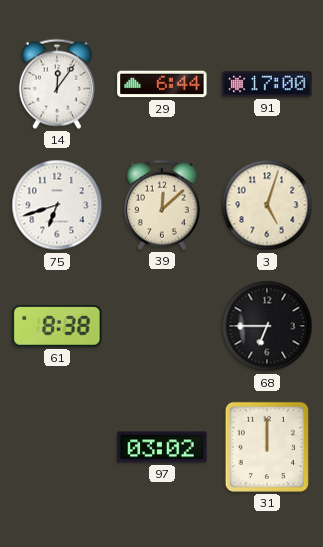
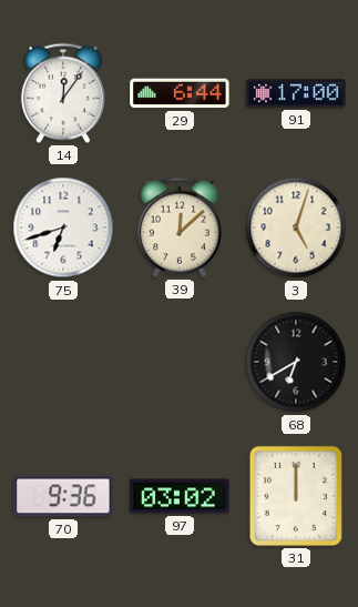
61: 8:38 -> none (57, 326)
68: 6:45 -> 6:40 (296, 362)
70: none -> 9:36 (63, 496)
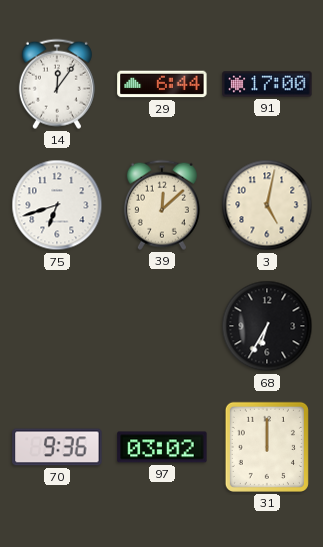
3: 5:03 -> 5:02 (267, 205)
68: 6:40 -> 6:35 (267, 326)
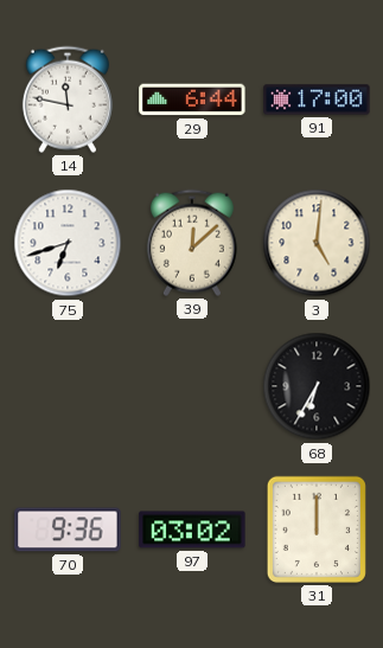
14: 12:06 -> 11:47 (68, 100)
3: 5:02 -> 5:01 (317, 243)
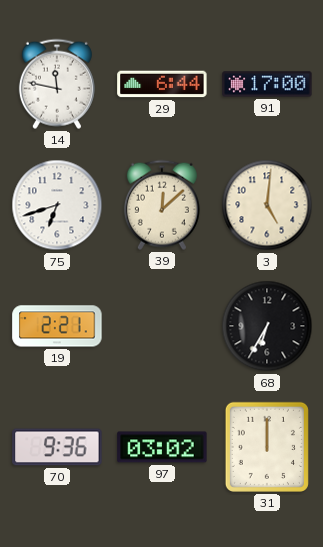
19: none -> 2:21 (57, 326)
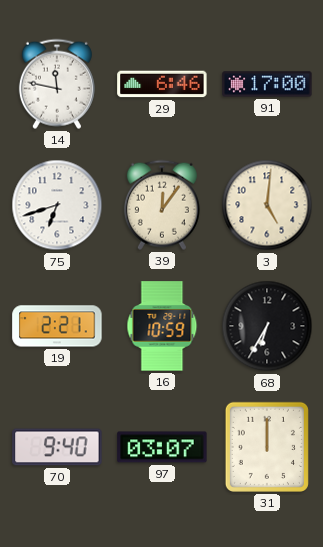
29: 6:44 -> 6:46 (162, 84)
39: 12:08 -> 12:06 (162, 205)
16: none -> 10:59 (162, 326)
70: 9:36 -> 9:40 (57, 447)
97: 03:02 -> 03:07 (162, 447)
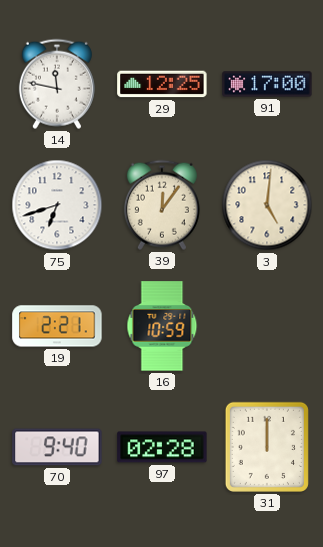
29: 6:46 -> 12:25 (162, 84)
68: 6:35 -> none (267, 326)
97: 03:07 -> 02:28 (162, 447)
